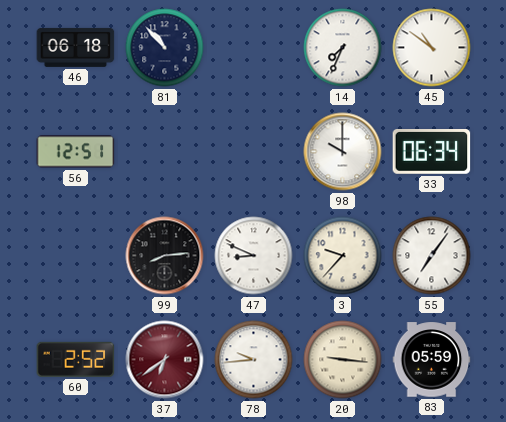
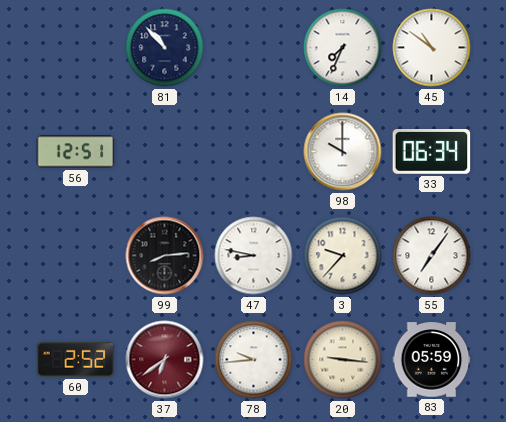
46: 06:18 -> none (76, 47)
47: 8:49 -> 8:47 (254, 256)
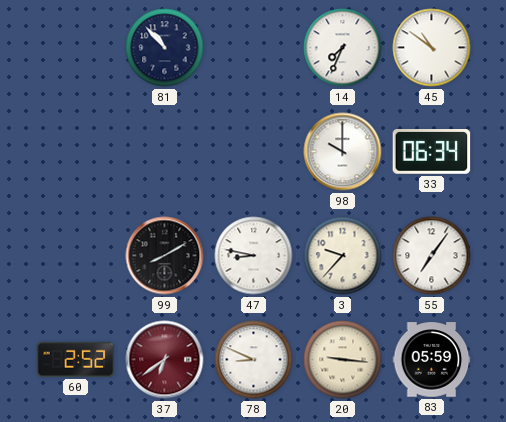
56: 12:51 -> none (76, 152)
99: 8:14 -> 8:10 (165, 256)
78: 9:44 -> 8:49 (254, 360)
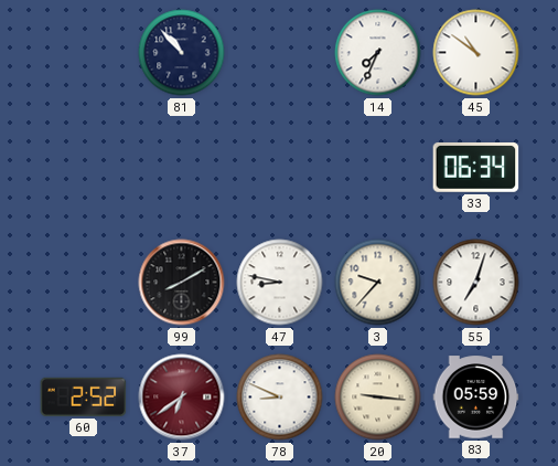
98: 10:00 -> none (343, 152)
55: 7:06 -> 7:03 (476, 283)
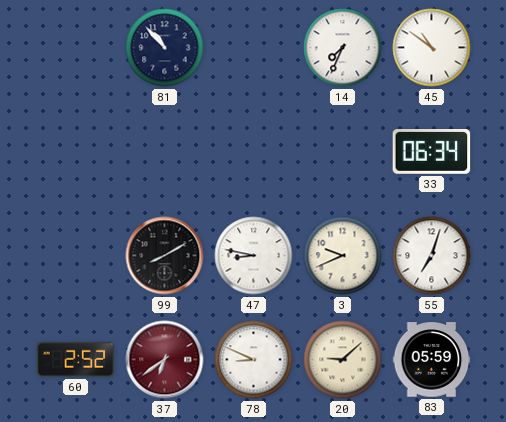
3: 9:37 -> 9:41 (343, 256)
20: 9:16 -> 9:08 (343, 360)
